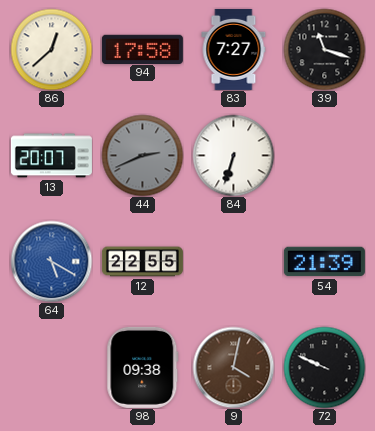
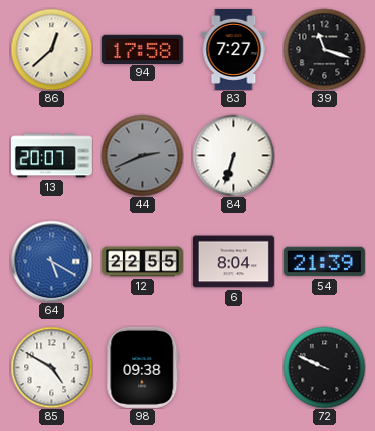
6: none -> 8:04 (233, 262)
85: none -> 4:50 (51, 367)
9: 4:02 -> none (233, 367)
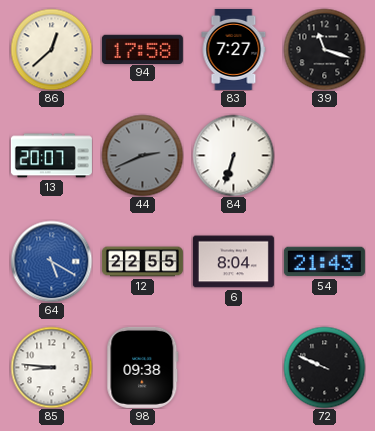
54: 21:39 -> 21:43 (324, 262)
85: 4:50 -> 8:46 (51, 367)
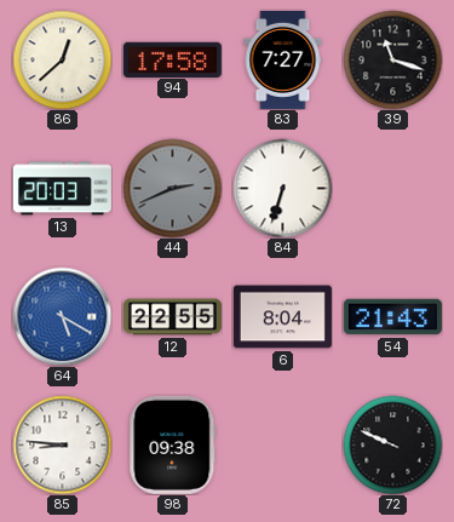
13: 20:07 -> 20:03 (62, 189)
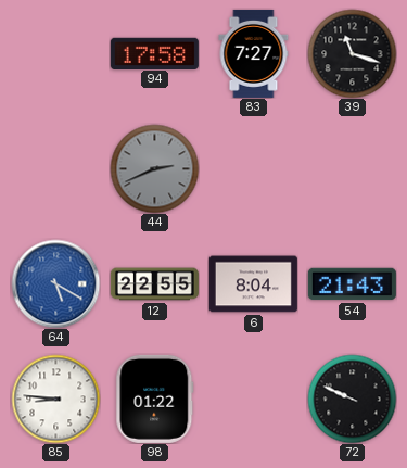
86: 12:38 -> none (62, 59)
13: 20:03 -> none (62, 189)
84: 6:33 -> none (282, 188)
98: 09:38 -> 01:22 (155, 399)
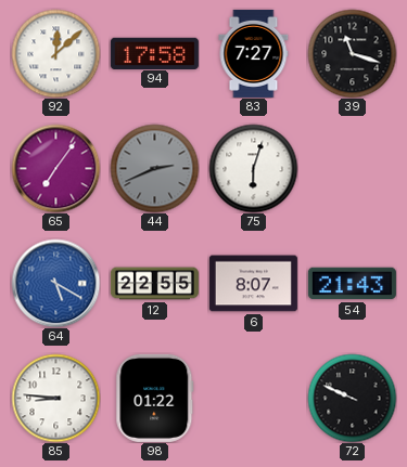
92: none -> 12:08 (55, 53)
65: none -> 7:06 (55, 168)
75: none -> 6:03 (253, 168)
6: 8:04 -> 8:07 (253, 284)
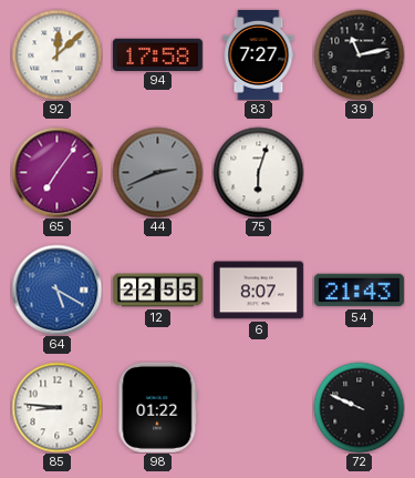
39: 11:18 -> 11:13 (359, 54)
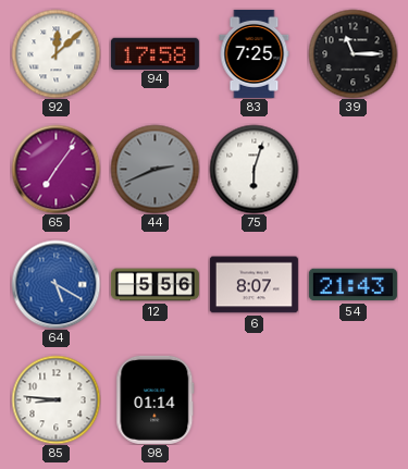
83: 7:27 -> 7:25 (255, 53)
39: 11:13 -> 11:15 (353, 53)
12: 22:55 -> 5:56 (154, 285)
98: 01:22 -> 01:14 (156, 399)
72: 9:49 -> none (359, 407)
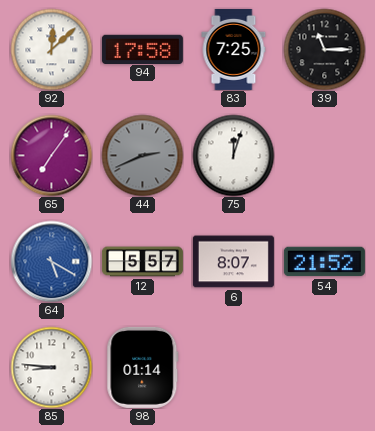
75: 6:03 -> 12:03 (233, 155)
12: 5:56 -> 5:57 (142, 262)
54: 21:43 -> 21:52 (324, 262)
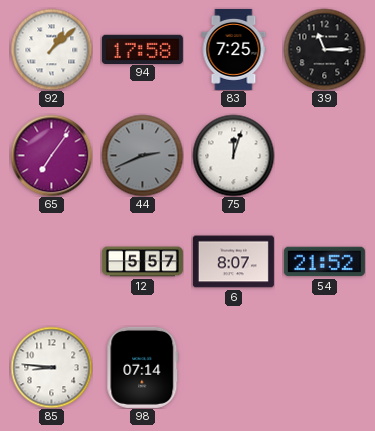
92: 12:08 -> 1:08 (51, 49)
64: 5:20 -> none (51, 261)
98: 01:14 -> 07:14 (143, 367)
